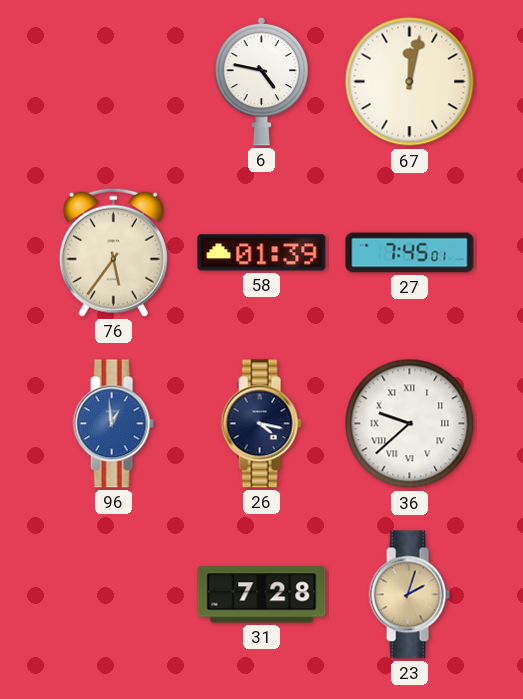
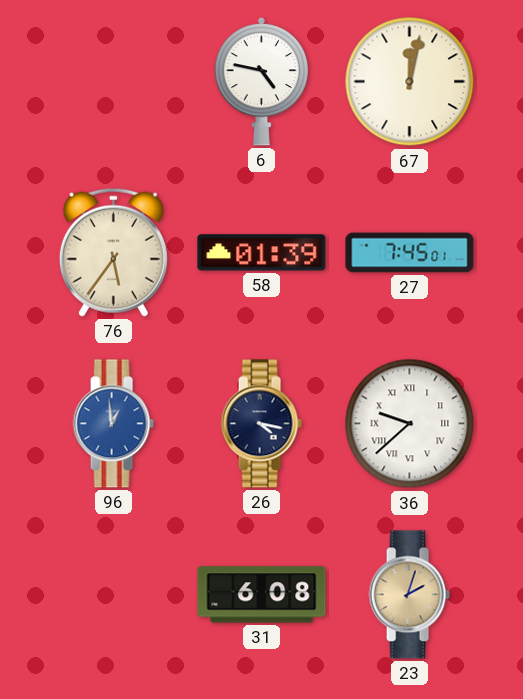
31: 7:28 -> 6:08 (262, 595)
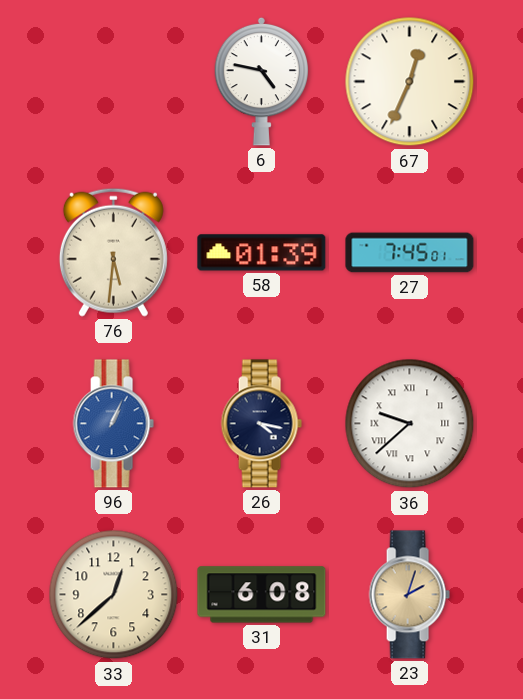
67: 12:02 -> 12:34 (410, 82)
76: 5:36 -> 5:31 (113, 252)
96: 12:59 -> 1:04 (113, 424)
33: none -> 12:38 (114, 595)
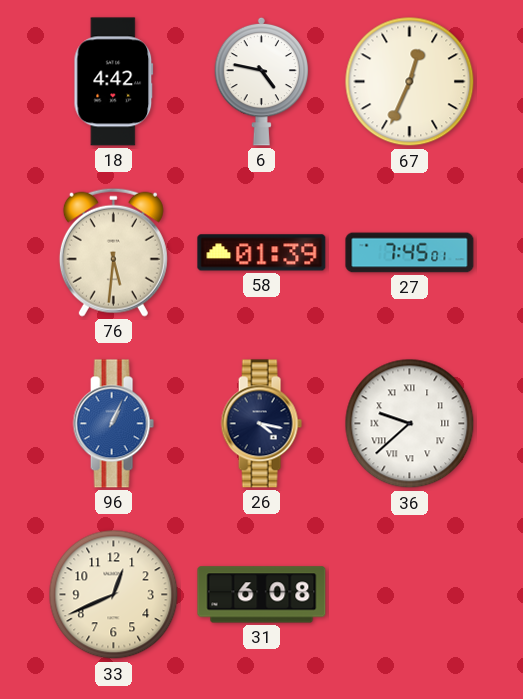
18: none -> 4:42 (114, 82)
33: 12:38 -> 12:41 (114, 595)
23: 2:03 -> none (409, 595)
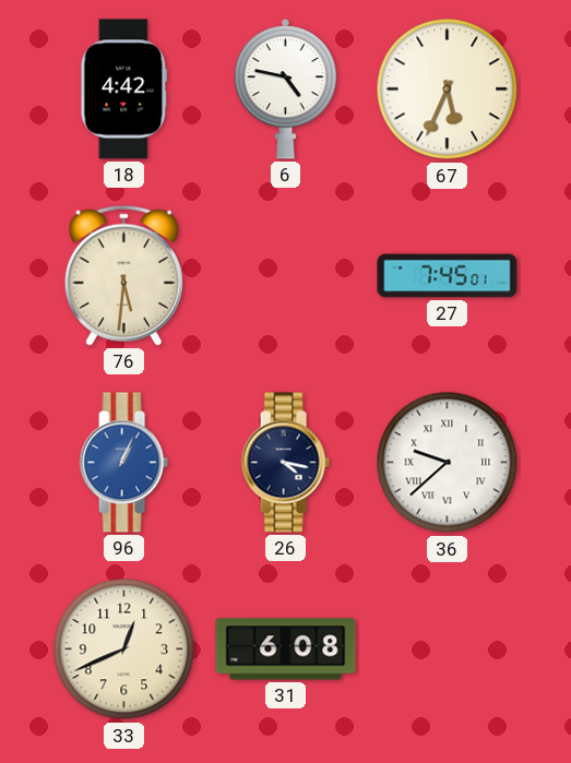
67: 12:34 -> 5:34 (448, 90)
58: 01:39 -> none (262, 253)
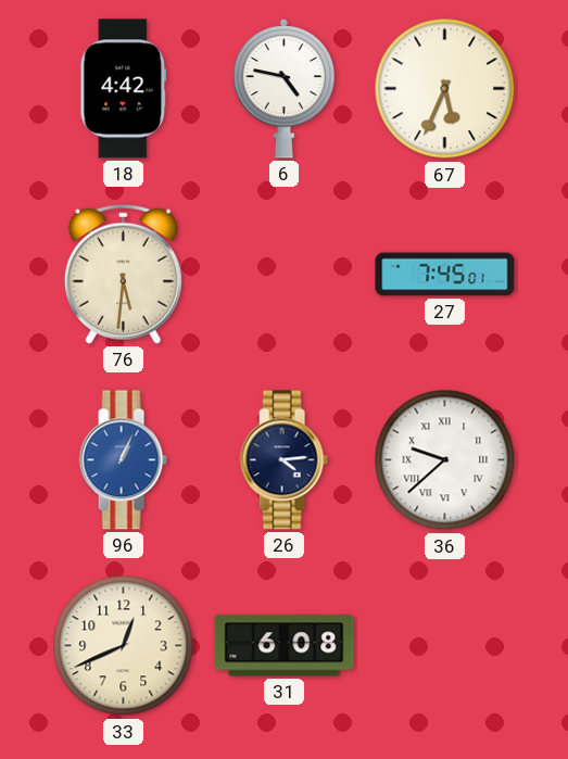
26: 4:17 -> 4:14 (283, 460)
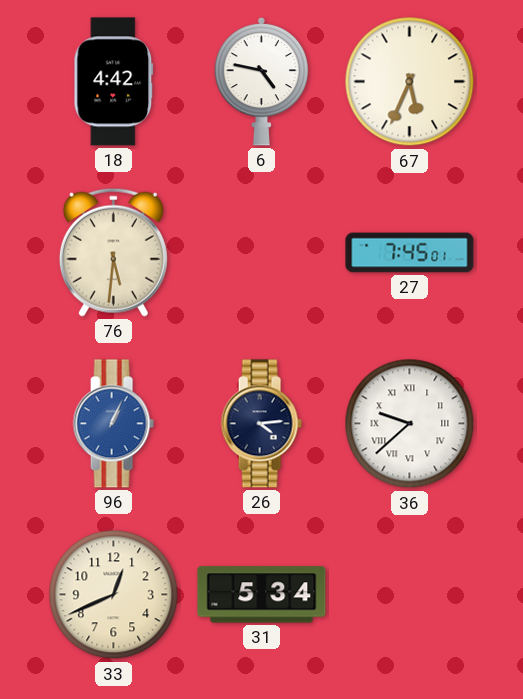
31: 6:08 -> 5:34 (262, 595)
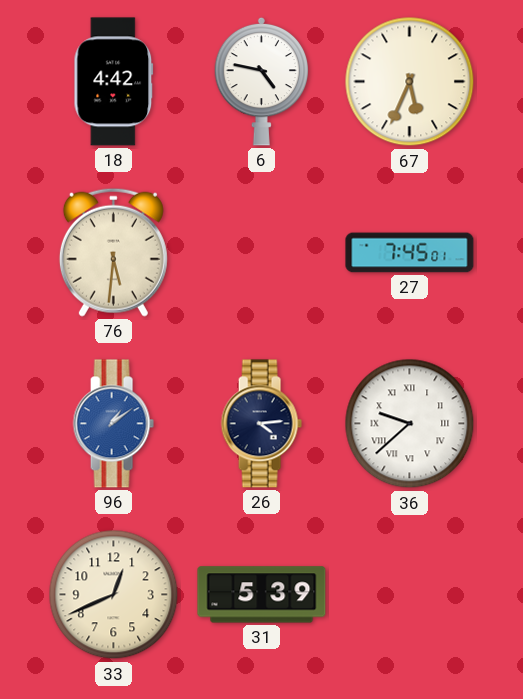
96: 1:04 -> 1:09 (113, 424)
31: 5:34 -> 5:39 (262, 595)
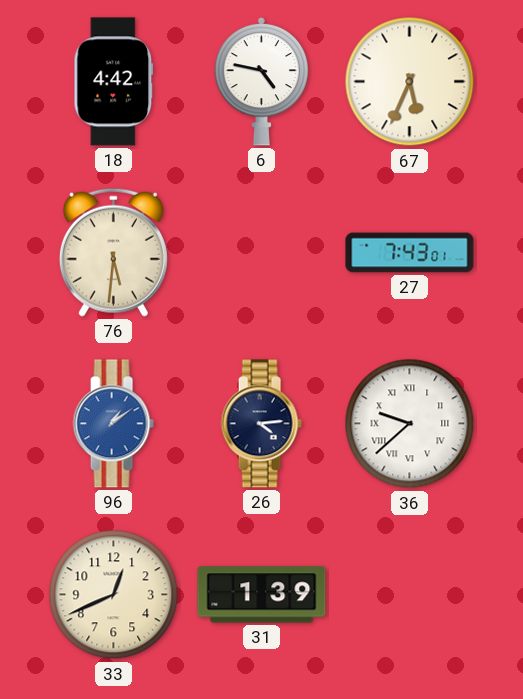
27: 7:45 -> 7:43 (410, 253)
31: 5:39 -> 1:39 (262, 595)
